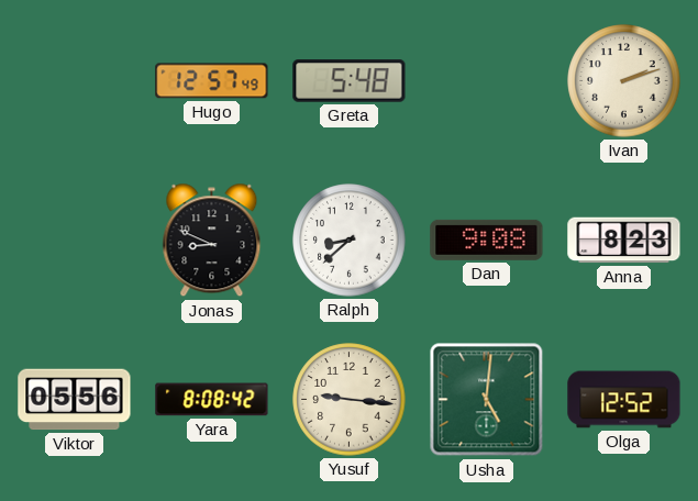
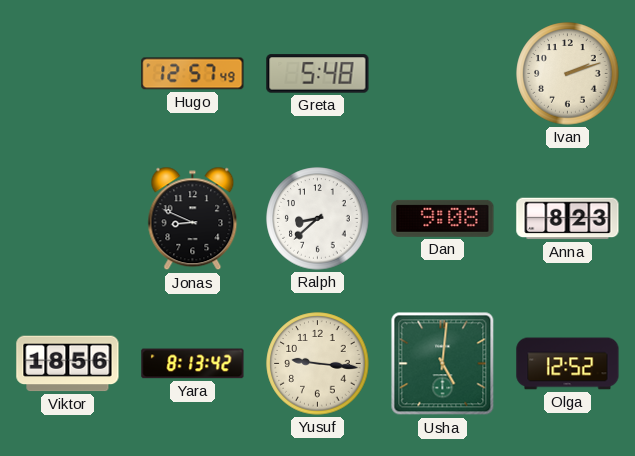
Viktor: 05:56 -> 18:56 (68, 364)
Yara: 8:08 -> 8:13 (193, 364)
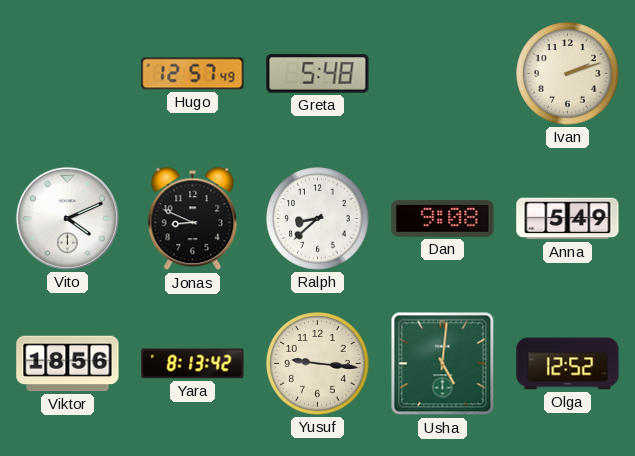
Vito: none -> 4:11 (67, 218)
Anna: 8:23 -> 5:49 (568, 219)
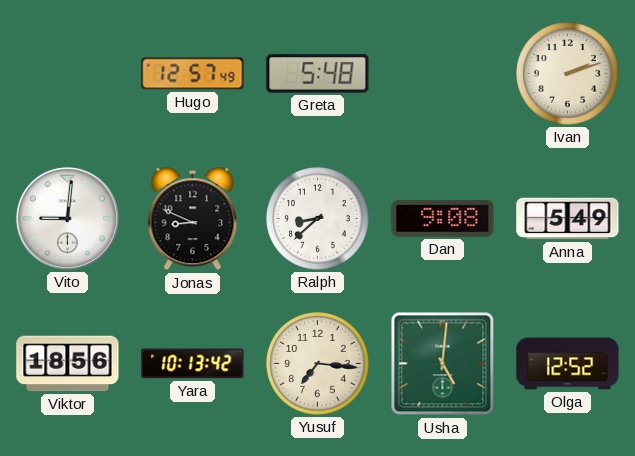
Vito: 4:11 -> 9:01 (67, 218)
Yara: 8:13 -> 10:13 (193, 364)
Yusuf: 9:16 -> 7:16 (318, 364)
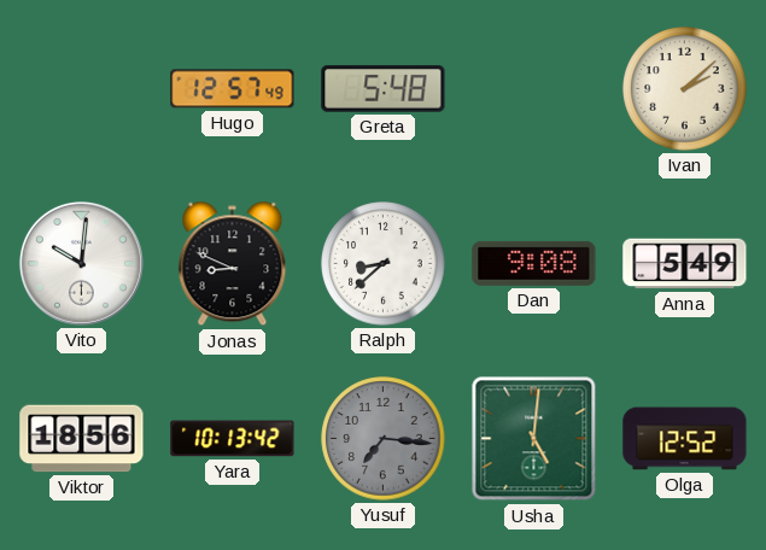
Ivan: 2:12 -> 2:08 (685, 89)
Vito: 9:01 -> 10:01 (81, 263)
Yusuf dial: cream -> grey (384, 439)
